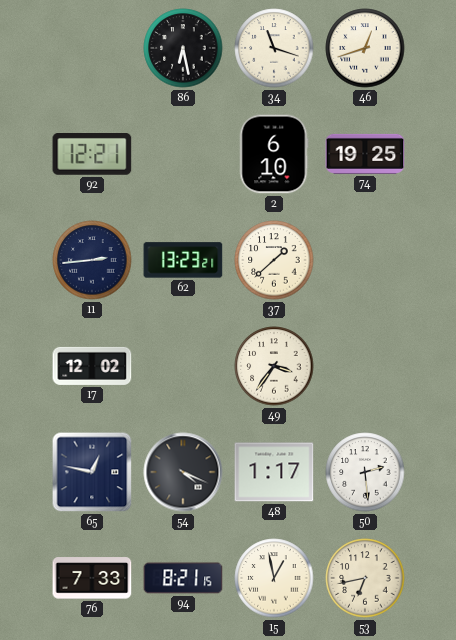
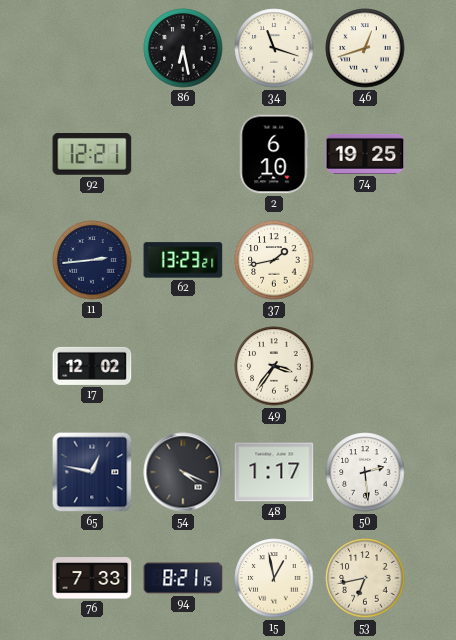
37: 1:38 -> 1:43 (274, 260)
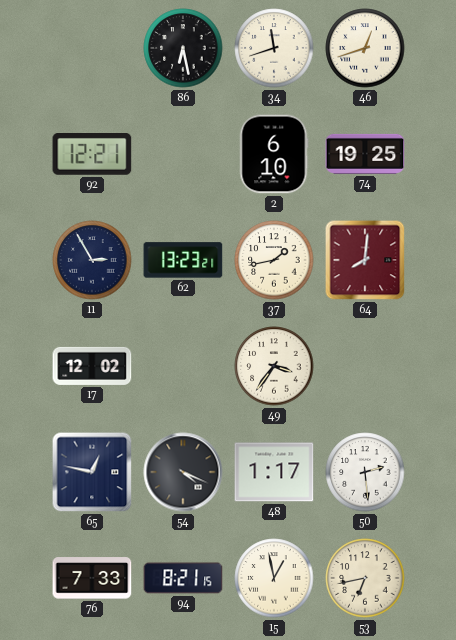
34: 11:18 -> 11:42 (274, 48)
11: 2:44 -> 2:55 (92, 260)
64: none -> 8:01 (365, 260)
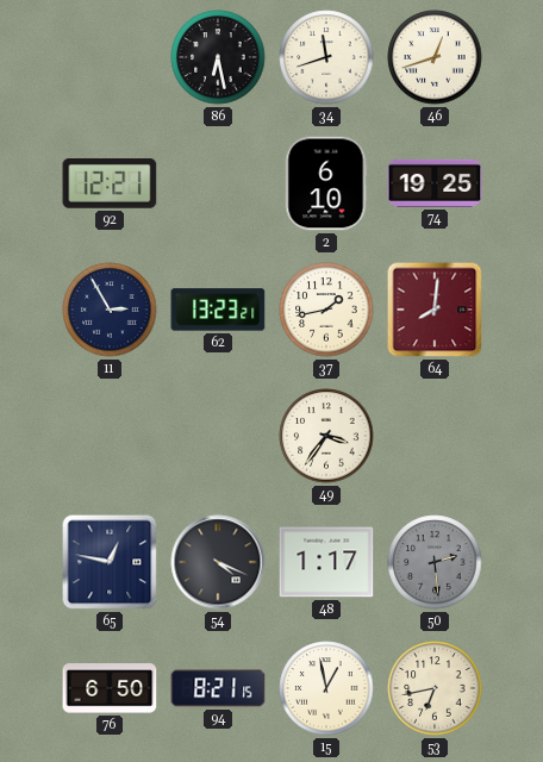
17: 12:02 -> none (92, 366)
50 dial: white -> grey (435, 562)
76: 7:33 -> 6:50 (110, 688)
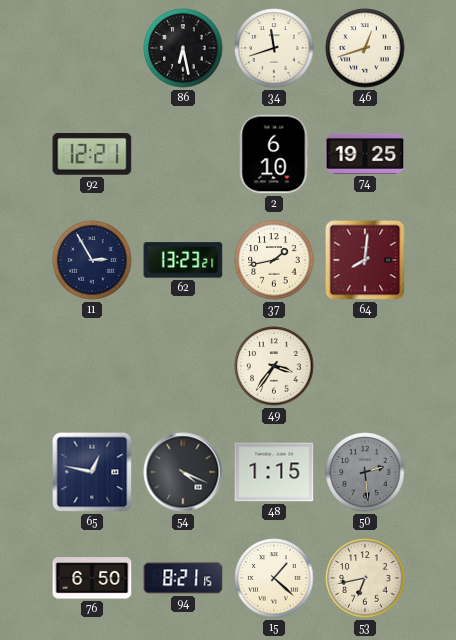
48: 1:17 -> 1:15 (274, 472)
15: 12:58 -> 1:22 (274, 578)
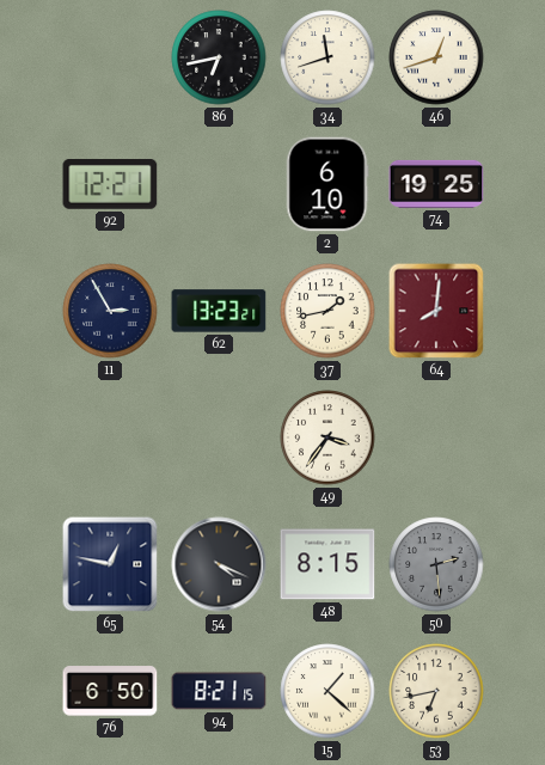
86: 6:28 -> 6:43 (219, 57)
48: 1:15 -> 8:15 (327, 564)
